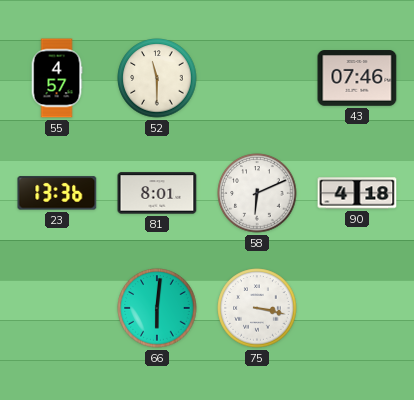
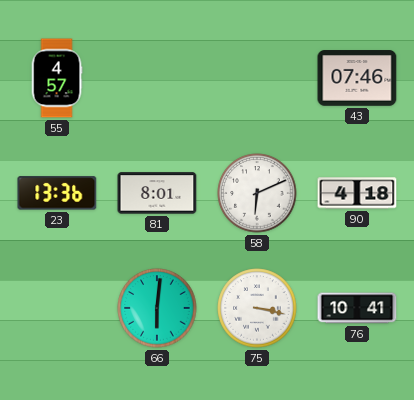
52: 11:30 -> none (157, 78)
76: none -> 10:41 (357, 308)
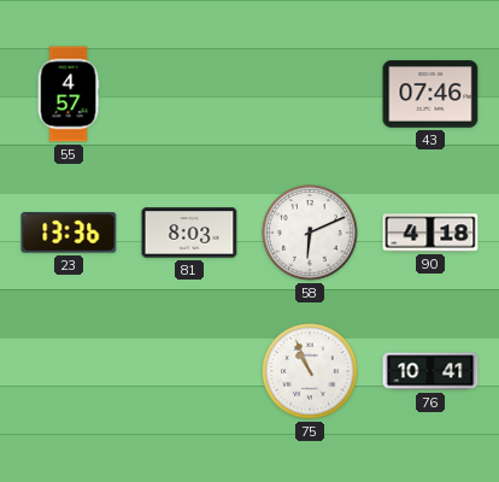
81: 8:01 -> 8:03 (189, 233)
66: 6:01 -> none (157, 308)
75: 3:17 -> 10:56 (310, 371)
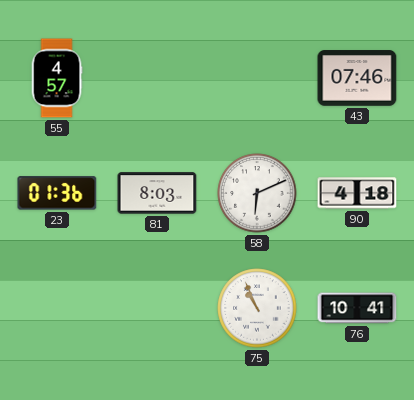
23: 13:36 -> 01:36 (57, 193)
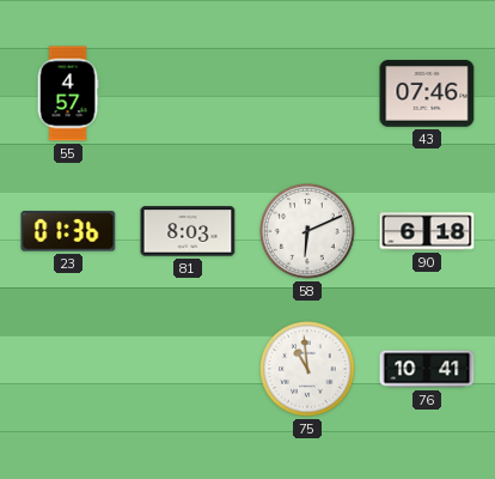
90: 4:18 -> 6:18 (427, 231)
75: 10:56 -> 10:59 (307, 369)
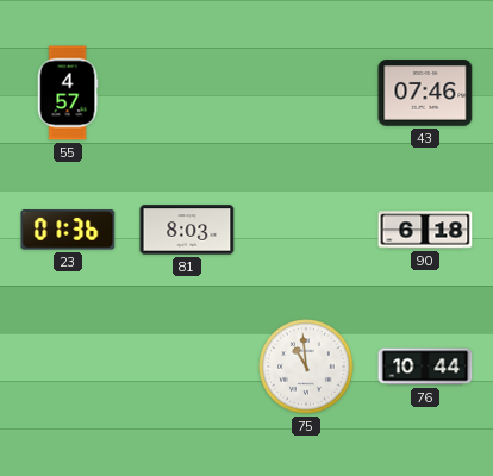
58: 6:11 -> none (307, 231)
76: 10:41 -> 10:44 (425, 367)
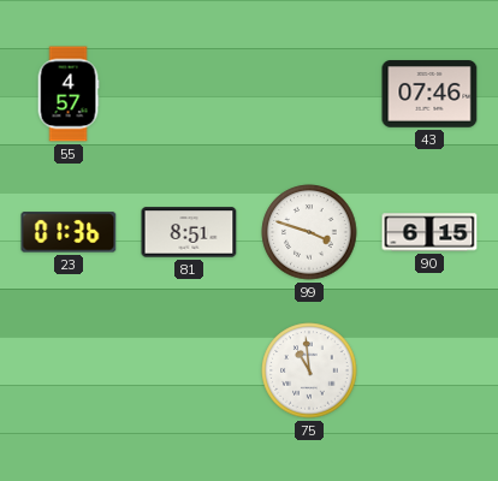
81: 8:03 -> 8:51 (189, 232)
99: none -> 3:48 (309, 232)
90: 6:18 -> 6:15 (429, 232)
76: 10:44 -> none (425, 367)
